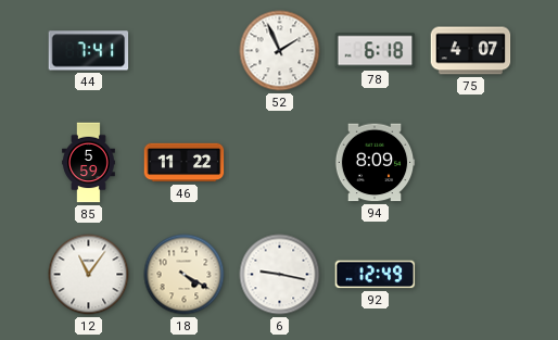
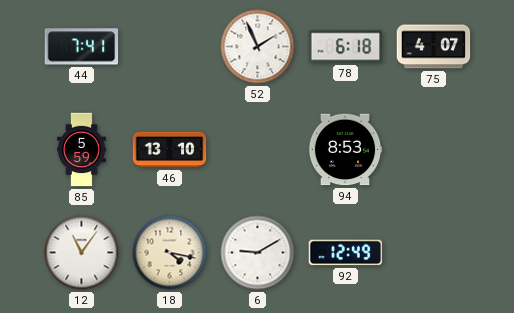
46: 11:22 -> 13:10 (170, 150)
94: 8:09 -> 8:53 (345, 150)
18: 4:20 -> 4:17 (170, 253)
6: 9:17 -> 9:10 (258, 253)
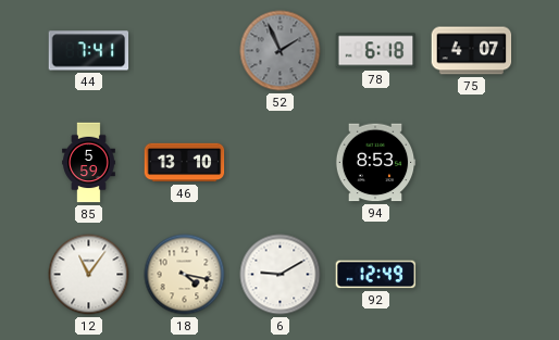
52 dial: white -> grey (281, 51)
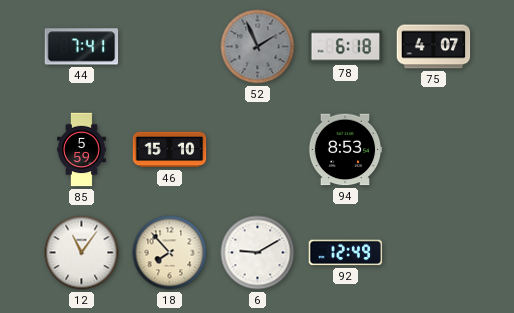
46: 13:10 -> 15:10 (170, 150)
18: 4:17 -> 7:53 (170, 253)
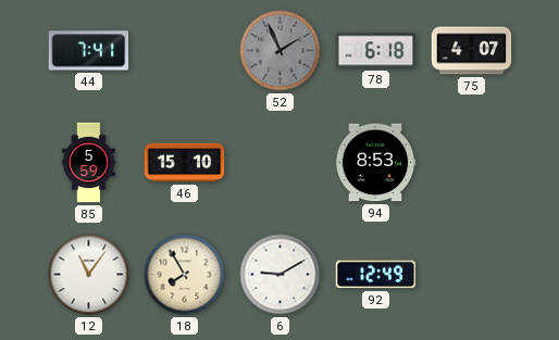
18: 7:53 -> 7:55 (185, 275)
